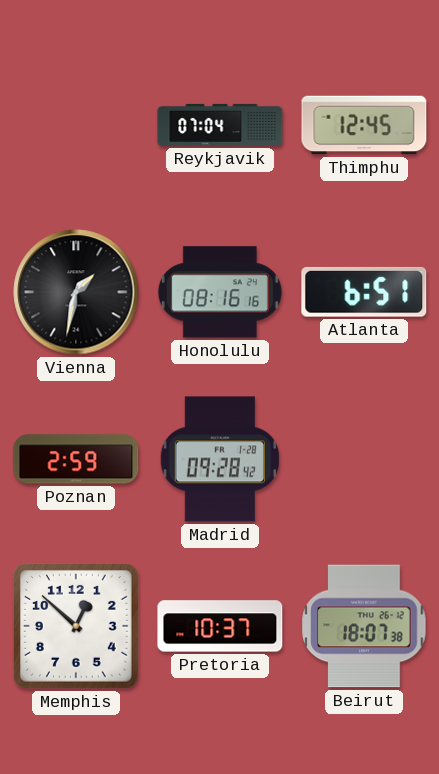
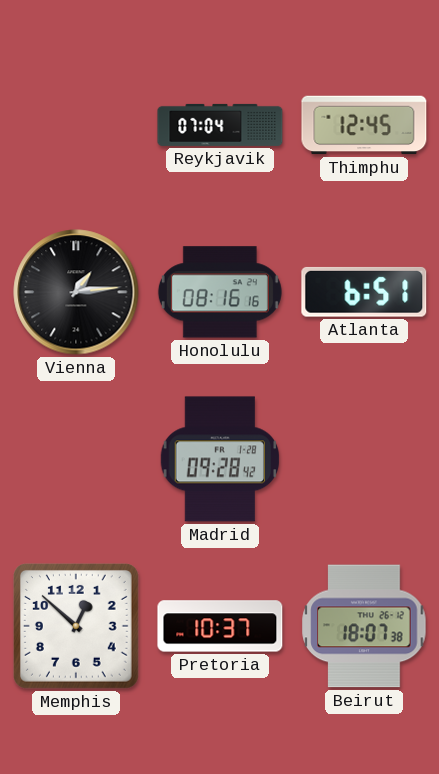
Vienna: 1:32 -> 1:14 (76, 292)
Poznan: 2:59 -> none (76, 459)
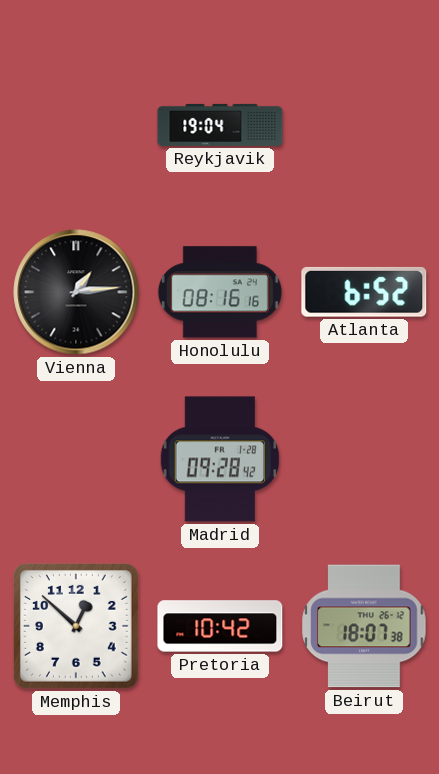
Reykjavik: 07:04 -> 19:04 (220, 125)
Thimphu: 12:45 -> none (364, 125)
Atlanta: 6:51 -> 6:52 (364, 292)
Pretoria: 10:37 -> 10:42 (220, 626)
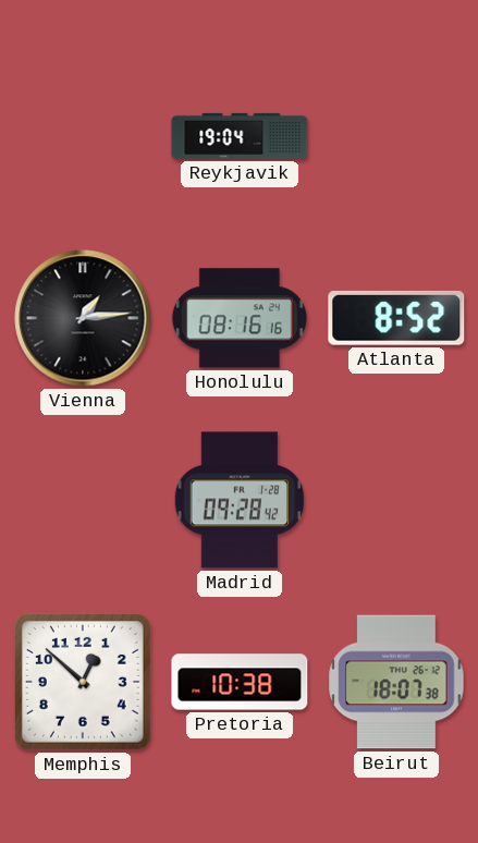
Atlanta: 6:52 -> 8:52 (396, 318)
Pretoria: 10:42 -> 10:38 (240, 682)
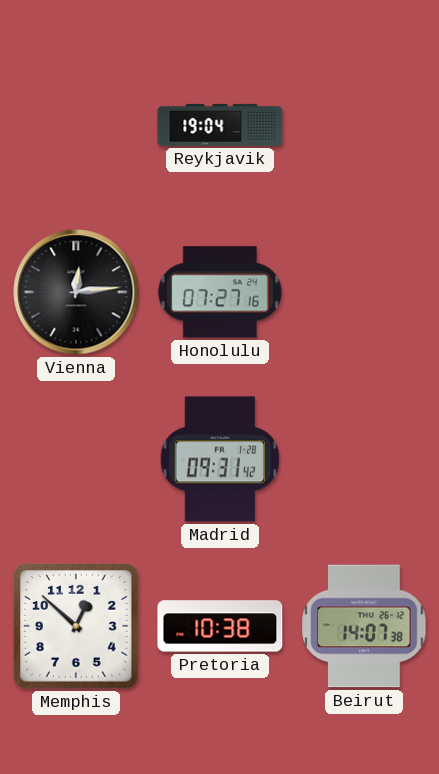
Vienna: 1:14 -> 12:14 (76, 292)
Honolulu: 08:16 -> 07:27 (220, 292)
Atlanta: 8:52 -> none (396, 318)
Madrid: 09:28 -> 09:31 (220, 459)
Beirut: 18:07 -> 14:07 (364, 626)
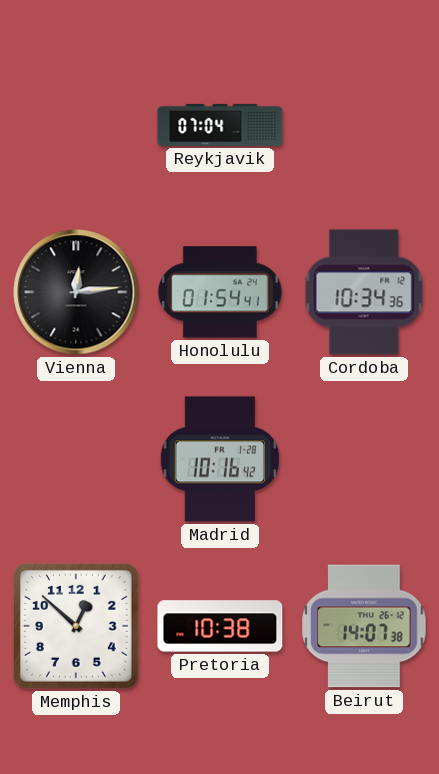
Reykjavik: 19:04 -> 07:04 (220, 125)
Honolulu: 07:27 -> 01:54 (220, 292)
Cordoba: none -> 10:34 (364, 292)
Madrid: 09:31 -> 10:16 (220, 459)
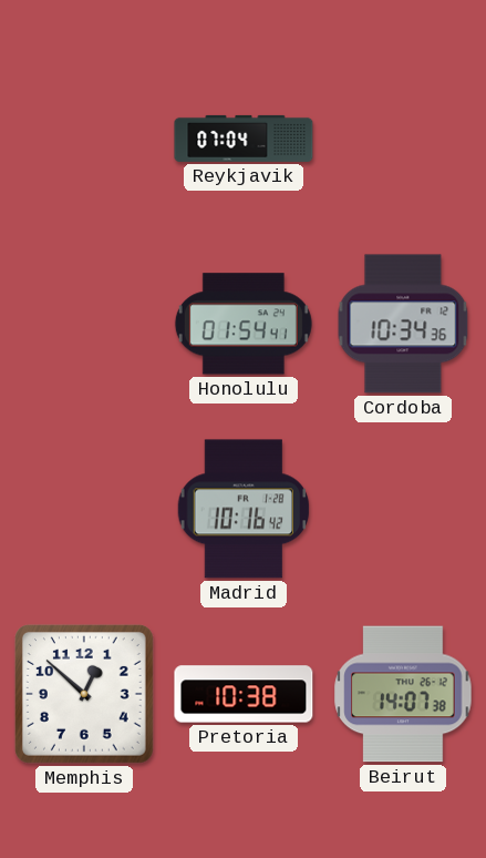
Vienna: 12:14 -> none (76, 292)
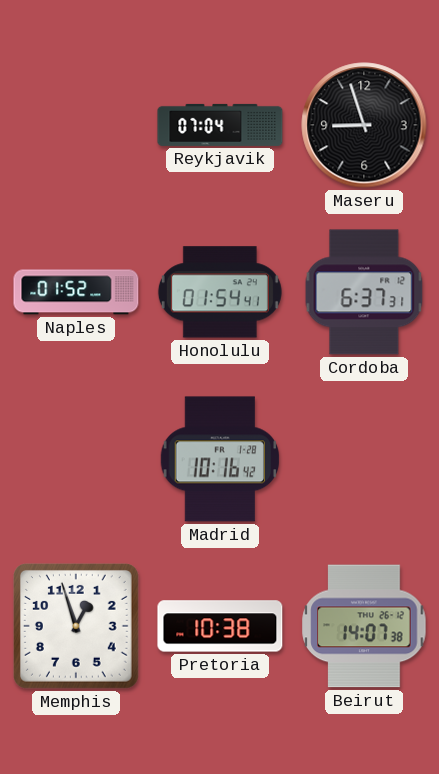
Maseru: none -> 8:57 (364, 125)
Naples: none -> 01:52 (76, 292)
Cordoba: 10:34 -> 6:37 (364, 292)
Memphis: 12:52 -> 12:57 (76, 626)
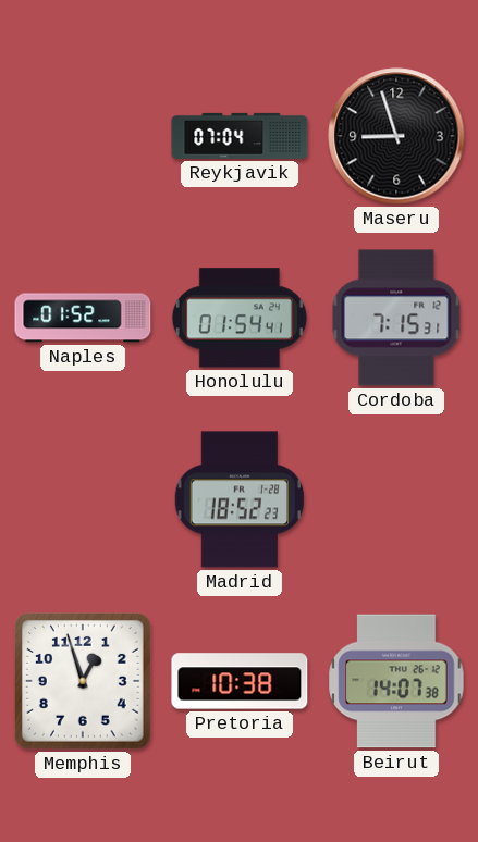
Cordoba: 6:37 -> 7:15 (396, 318)
Madrid: 10:16 -> 18:52 (240, 499)
